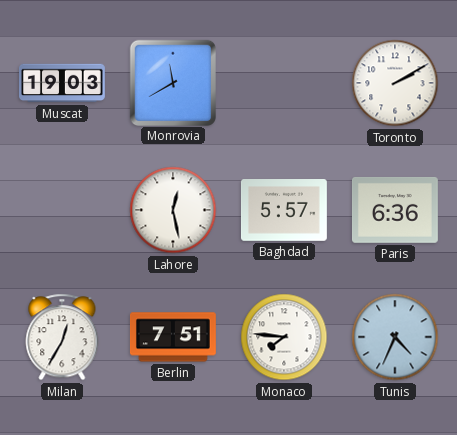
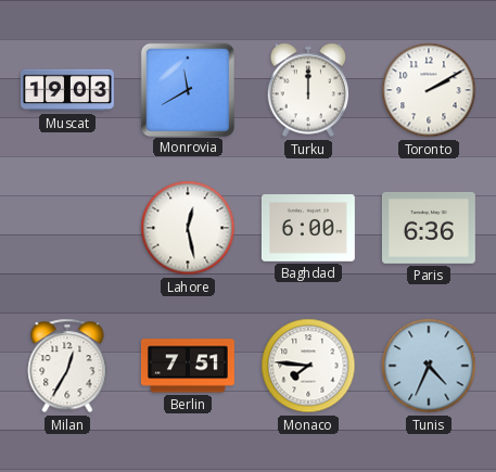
Turku: none -> 12:00 (308, 90)
Baghdad: 5:57 -> 6:00 (308, 229)
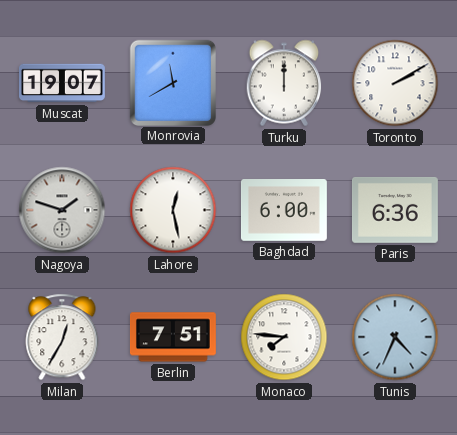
Muscat: 19:03 -> 19:07 (63, 83)
Nagoya: none -> 1:48 (62, 210)
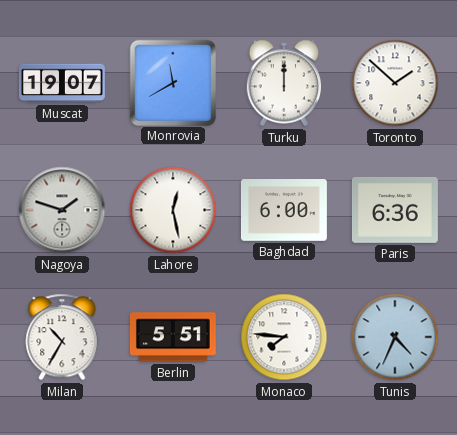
Toronto: 2:10 -> 1:52 (395, 83)
Milan: 12:35 -> 10:35 (62, 337)
Berlin: 7:51 -> 5:51 (173, 337)
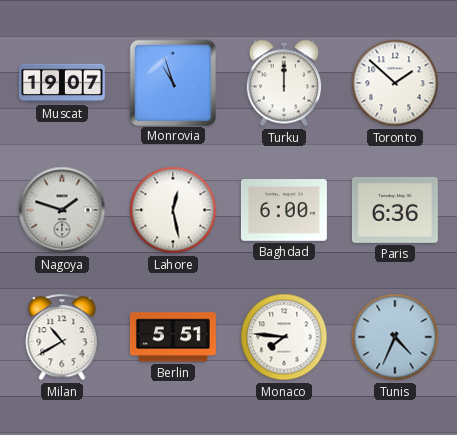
Monrovia: 11:40 -> 10:57 (172, 82)
Milan: 10:35 -> 10:40 (62, 337)
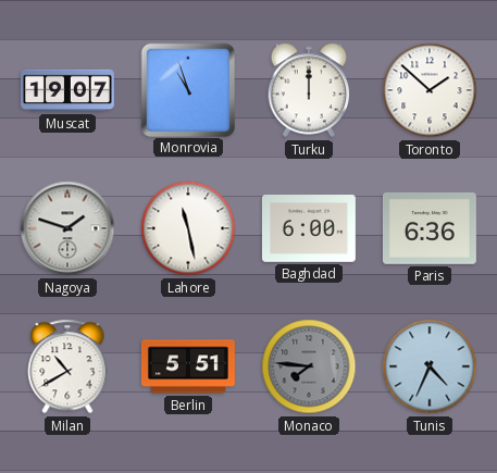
Lahore: 12:28 -> 11:28 (188, 228)
Monaco dial: white -> grey (309, 366)
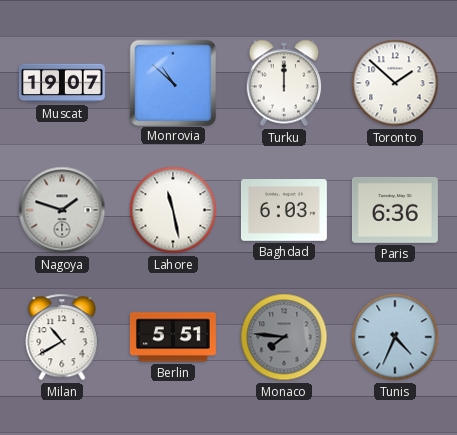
Monrovia: 10:57 -> 10:52 (172, 82)
Baghdad: 6:00 -> 6:03 (284, 211)
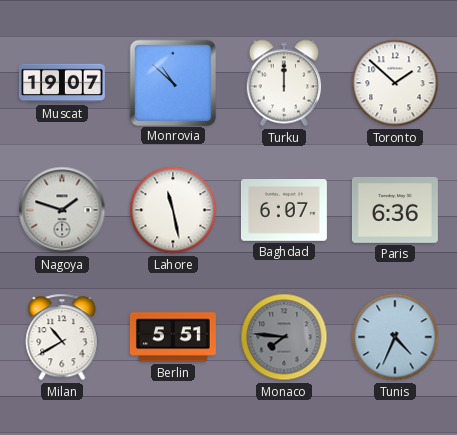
Baghdad: 6:03 -> 6:07 (284, 211)
